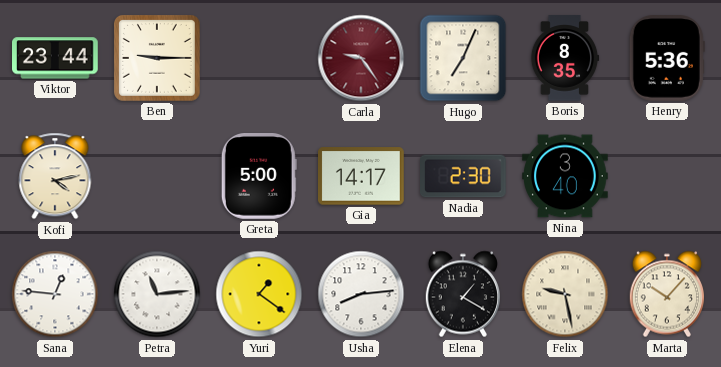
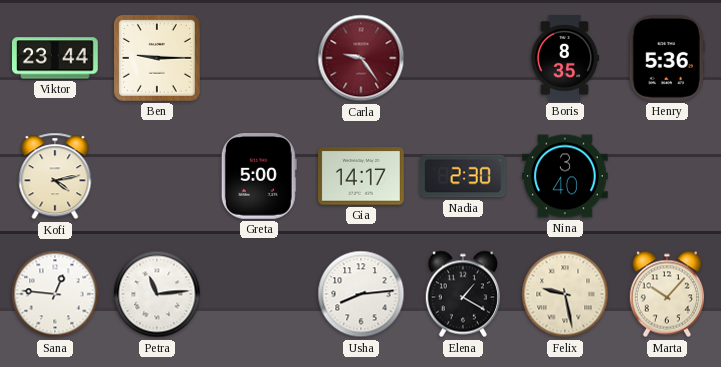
Hugo: 7:04 -> none (463, 58)
Yuri: 1:21 -> none (259, 294)
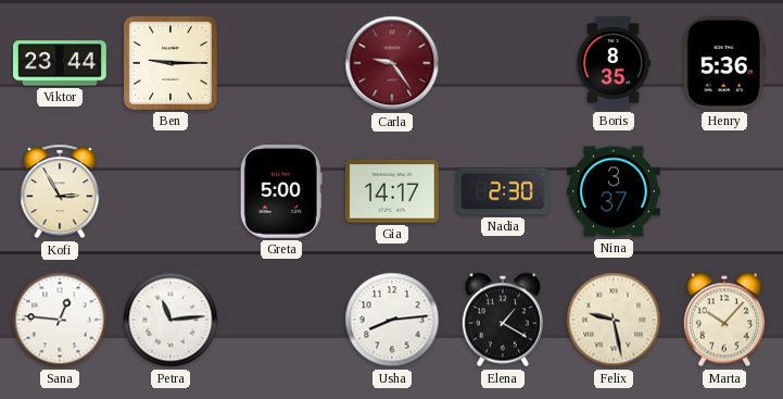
Kofi: 4:13 -> 2:55 (60, 191)
Nina: 3:40 -> 3:37 (614, 191)
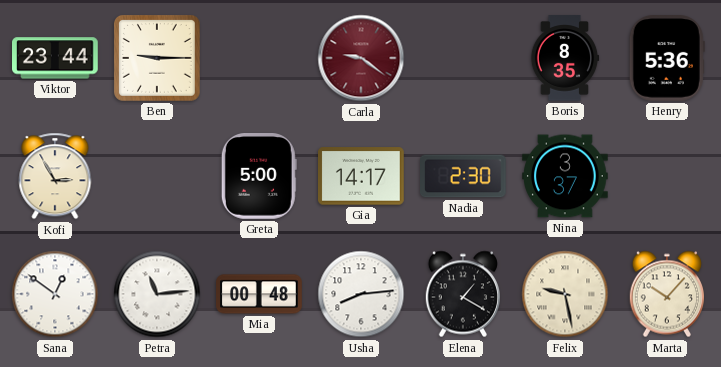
Carla: 9:24 -> 9:21 (361, 58)
Sana: 12:46 -> 12:51 (55, 294)
Mia: none -> 00:48 (259, 294)
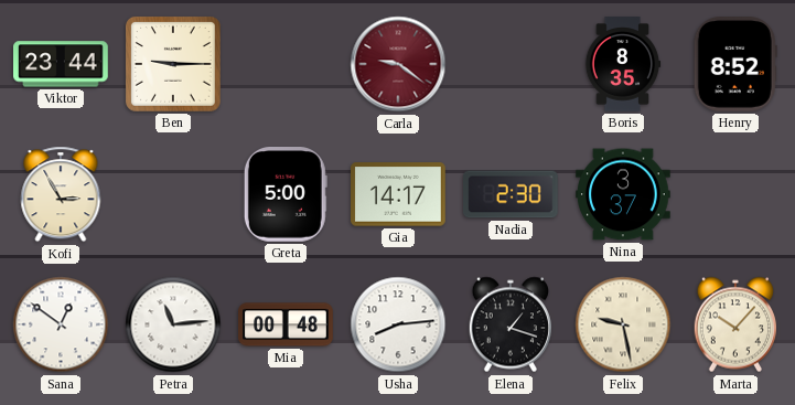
Henry: 5:36 -> 8:52 (735, 65)
Elena: 1:20 -> 1:18 (509, 324)
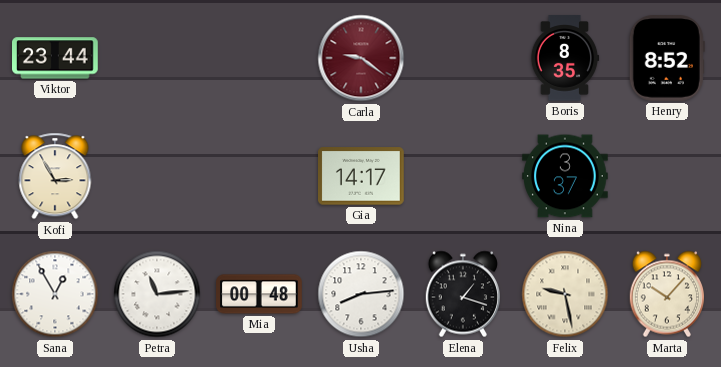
Ben: 9:15 -> none (173, 64)
Greta: 5:00 -> none (286, 195)
Nadia: 2:30 -> none (512, 194)
Sana: 12:51 -> 12:55 (55, 294)
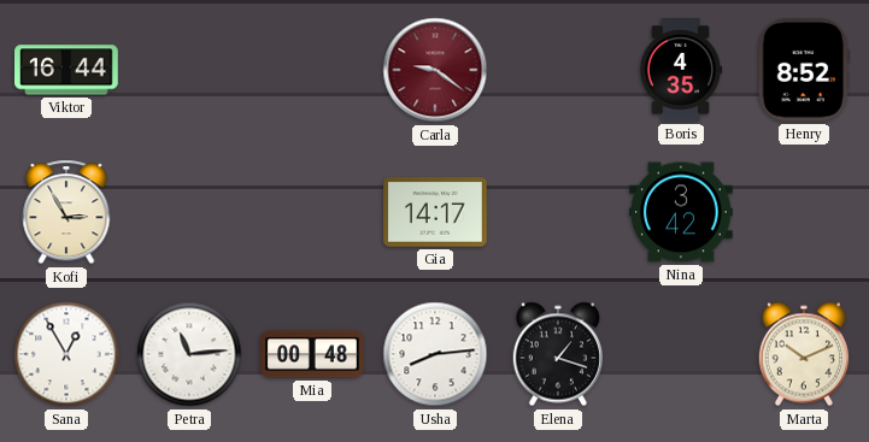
Viktor: 23:44 -> 16:44 (67, 70)
Boris: 8:35 -> 4:35 (681, 70)
Nina: 3:37 -> 3:42 (681, 212)
Felix: 9:28 -> none (565, 294)
Marta: 10:07 -> 10:11 (803, 354)
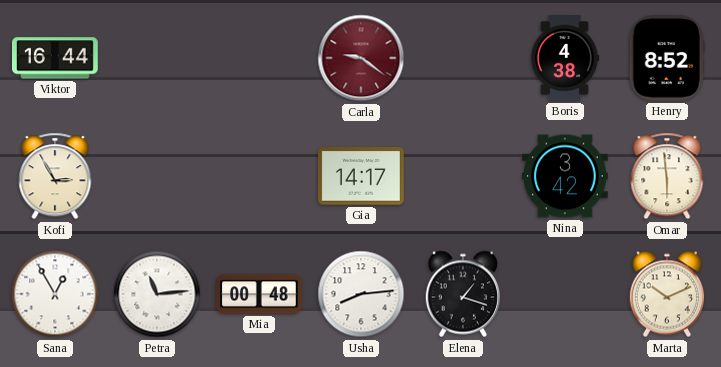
Boris: 4:35 -> 4:38 (565, 58)
Omar: none -> 5:59 (667, 176)
